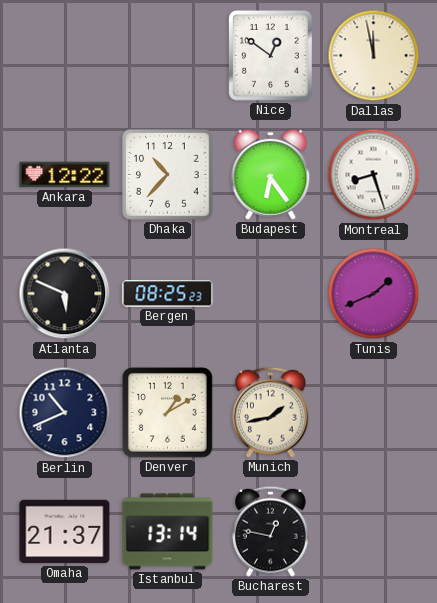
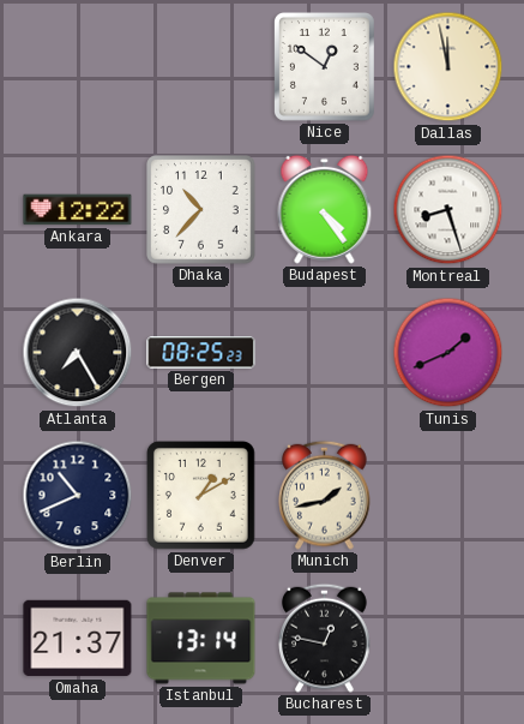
Budapest: 6:24 -> 4:24 (325, 209)
Atlanta: 5:49 -> 7:25 (78, 353)
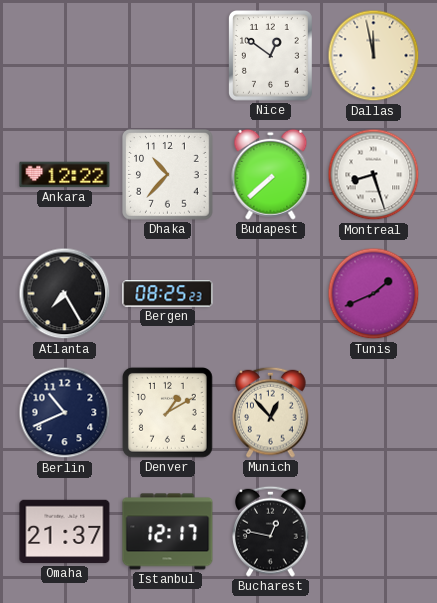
Budapest: 4:24 -> 7:38 (271, 174)
Munich: 1:43 -> 12:53 (271, 412)
Istanbul: 13:14 -> 12:17 (168, 532)
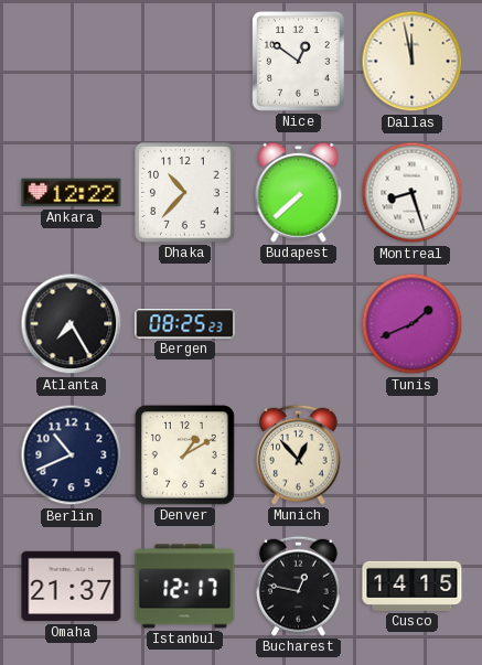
Cusco: none -> 14:15 (413, 586)
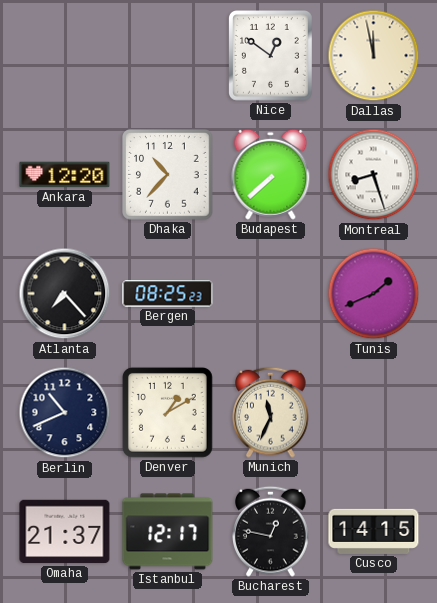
Ankara: 12:22 -> 12:20 (65, 175)
Atlanta: 7:25 -> 7:23 (65, 294)
Munich: 12:53 -> 11:34 (271, 412)
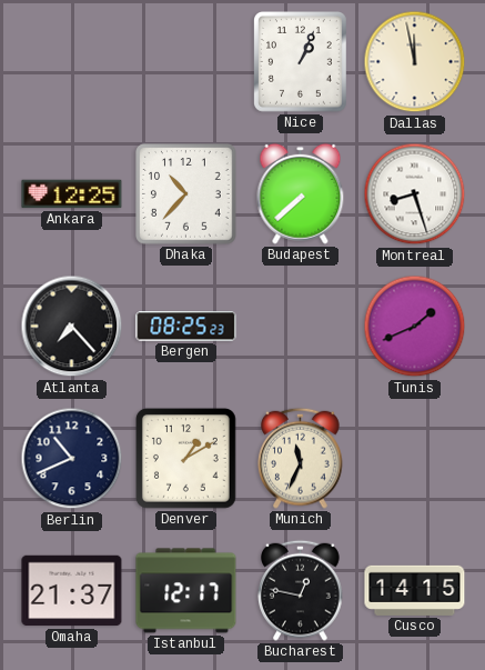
Nice: 12:51 -> 1:04 (301, 62)
Ankara: 12:20 -> 12:25 (72, 194)
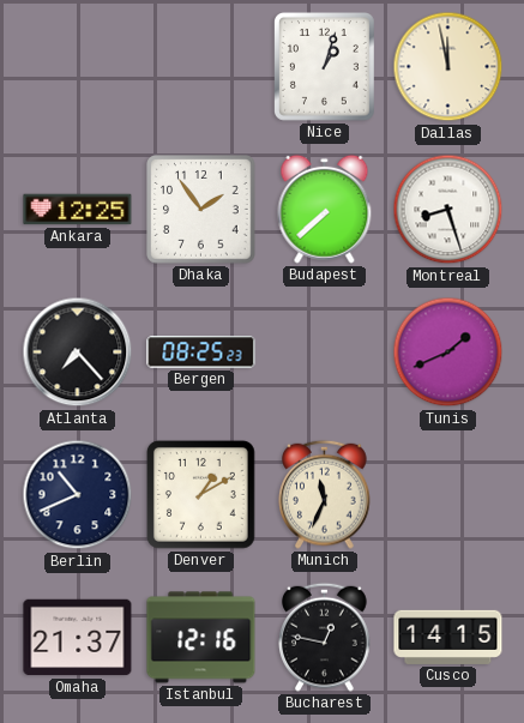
Nice: 1:04 -> 1:03 (325, 67)
Dhaka: 10:37 -> 1:54 (201, 210)
Istanbul: 12:17 -> 12:16 (201, 638)
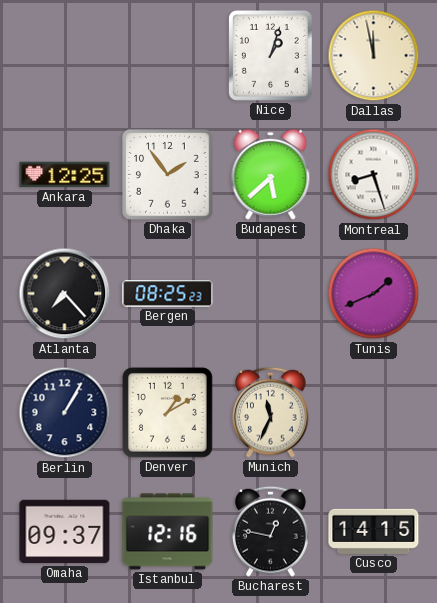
Budapest: 7:38 -> 5:38 (271, 174)
Berlin: 10:41 -> 1:05 (65, 413)
Omaha: 21:37 -> 09:37 (65, 532)
